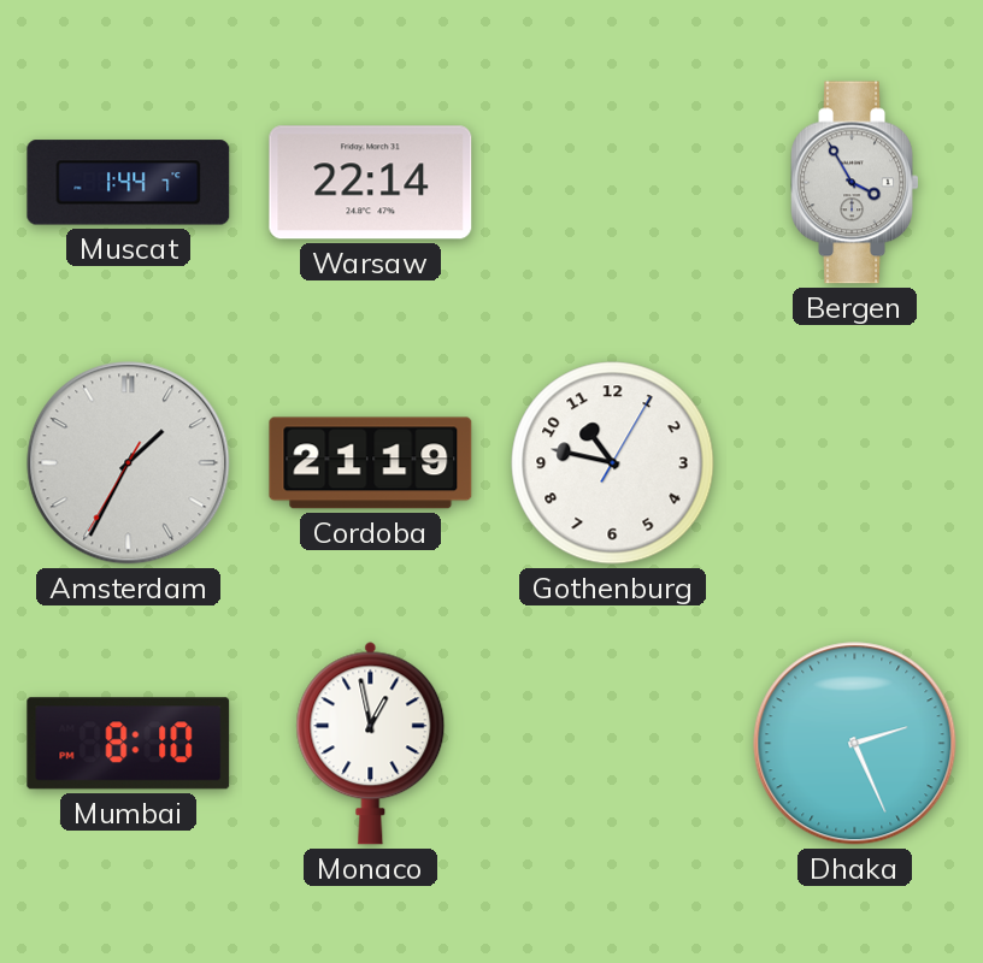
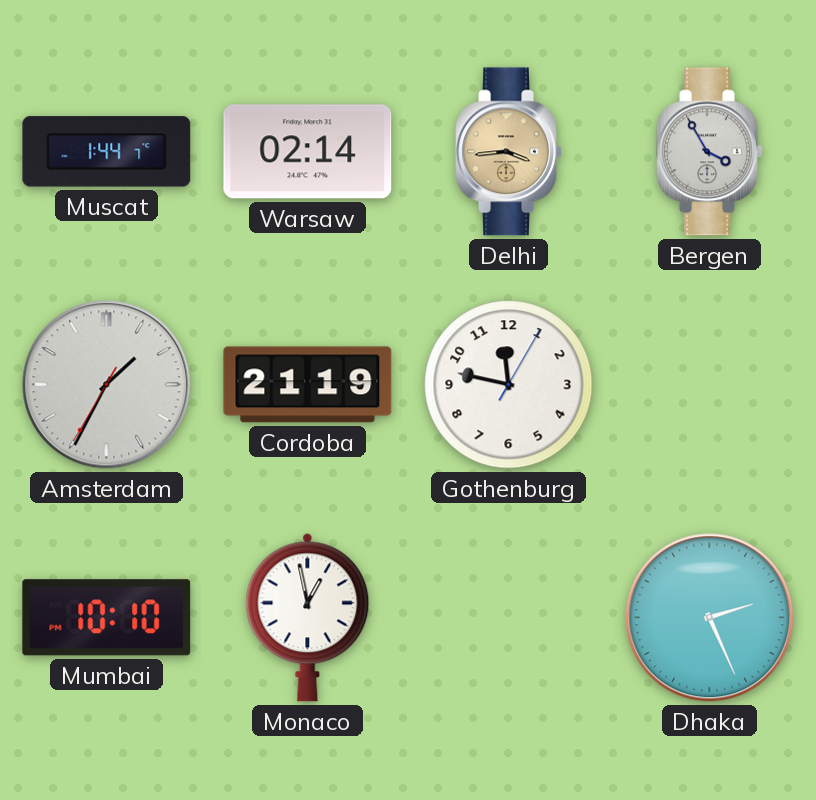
Warsaw: 22:14 -> 02:14 (308, 152)
Delhi: none -> 3:44 (509, 152)
Gothenburg: 10:47 -> 11:47 (509, 385)
Mumbai: 8:10 -> 10:10 (107, 618)
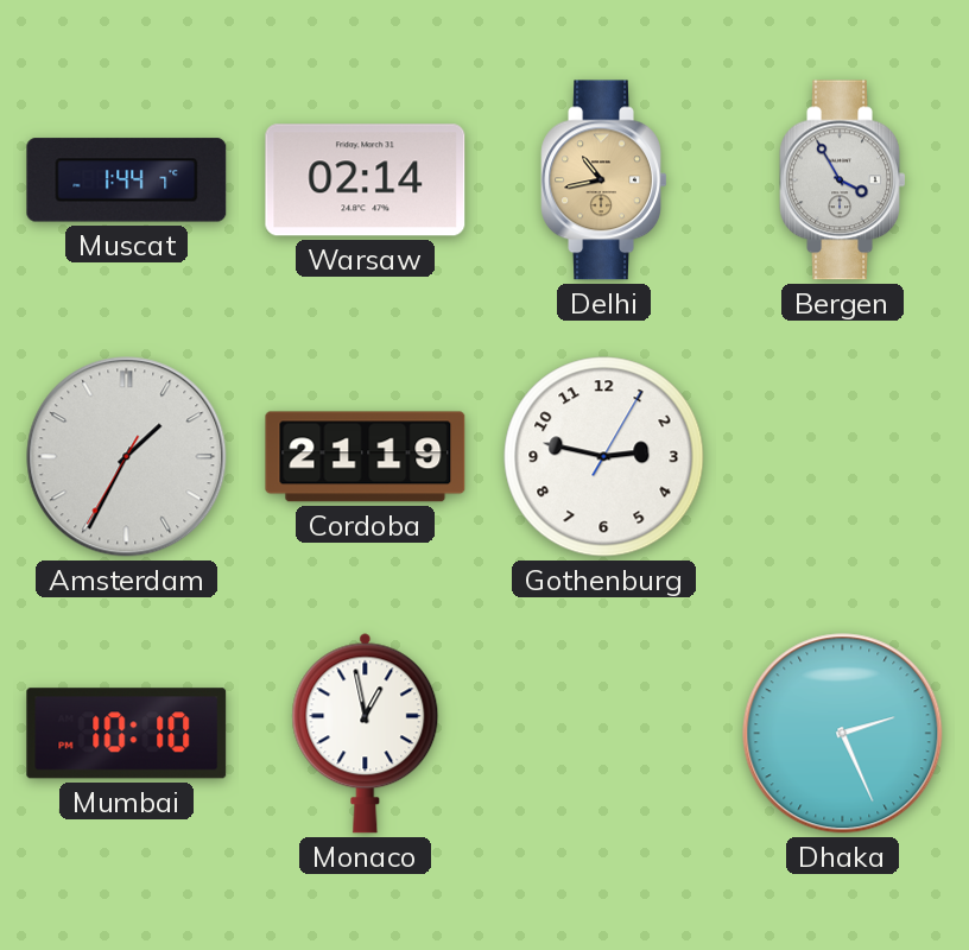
Delhi: 3:44 -> 10:43 (604, 180)
Gothenburg: 11:47 -> 2:47 (604, 457)
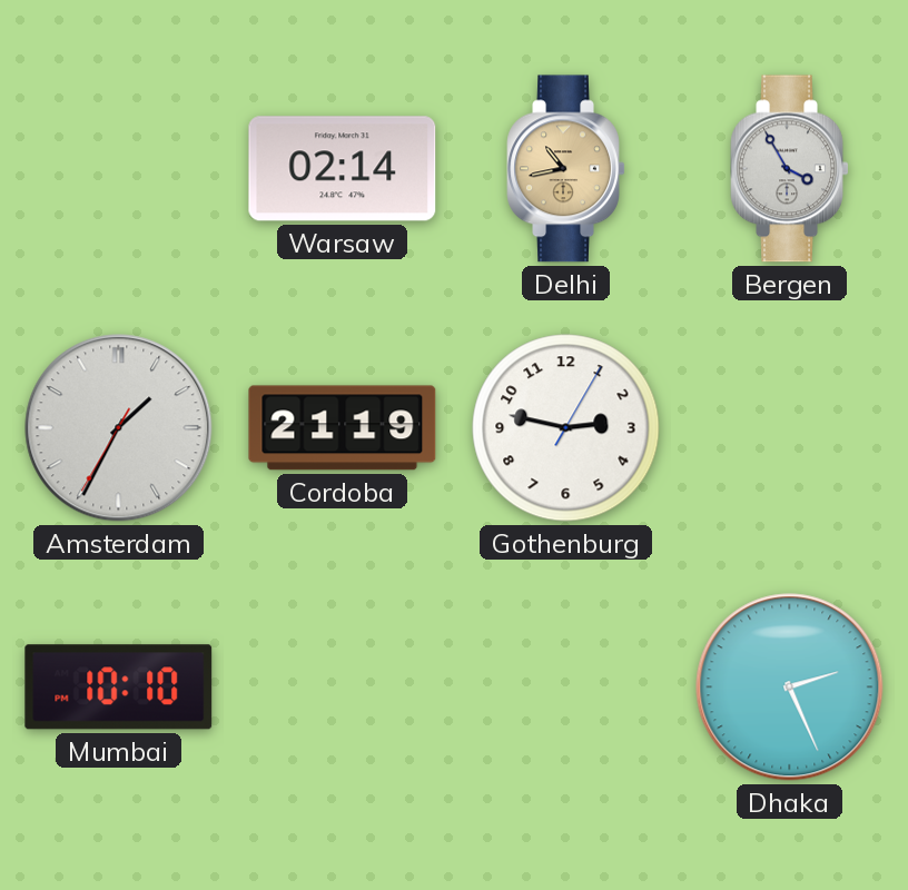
Muscat: 1:44 -> none (127, 180)
Monaco: 12:58 -> none (366, 733)
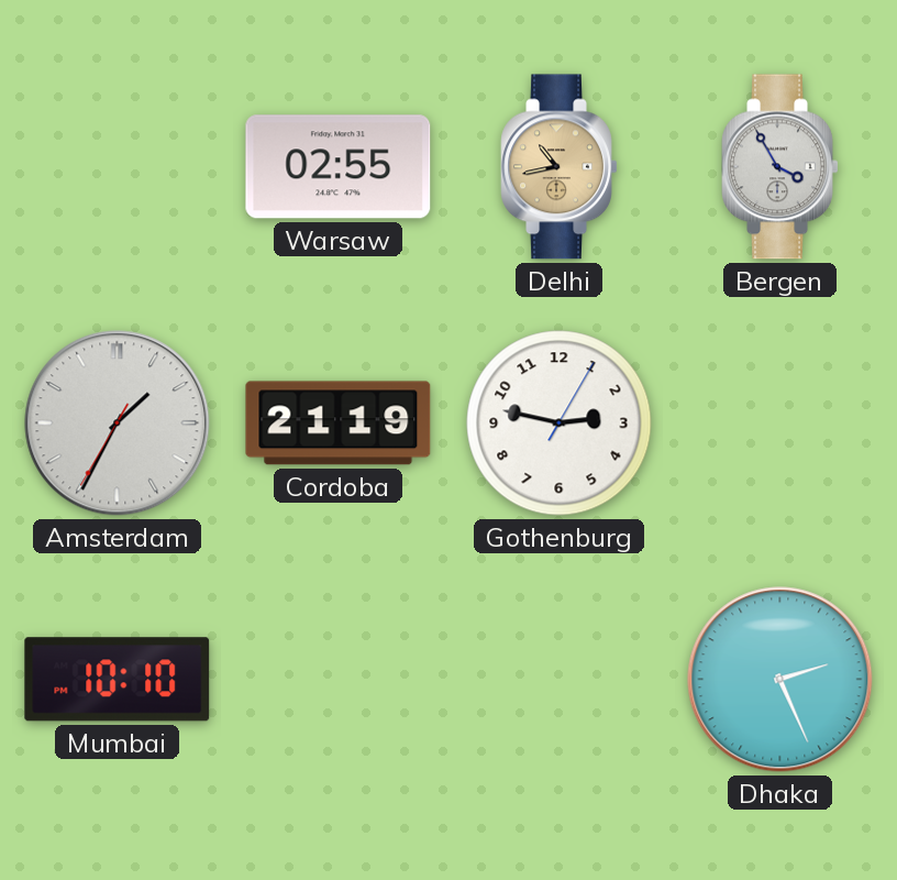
Warsaw: 02:14 -> 02:55 (339, 167)
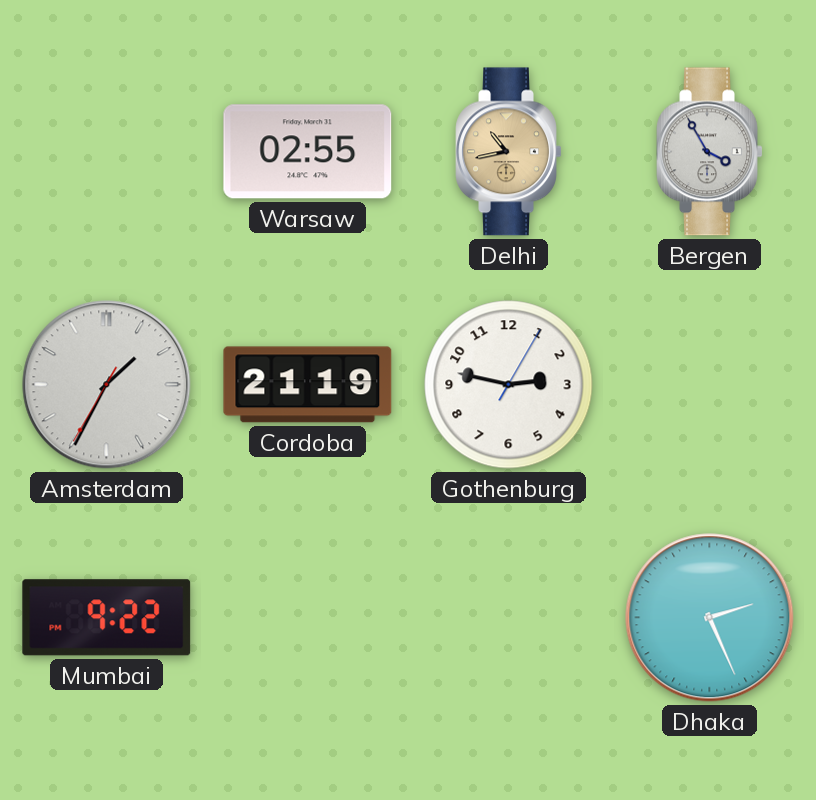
Mumbai: 10:10 -> 9:22 (107, 618)
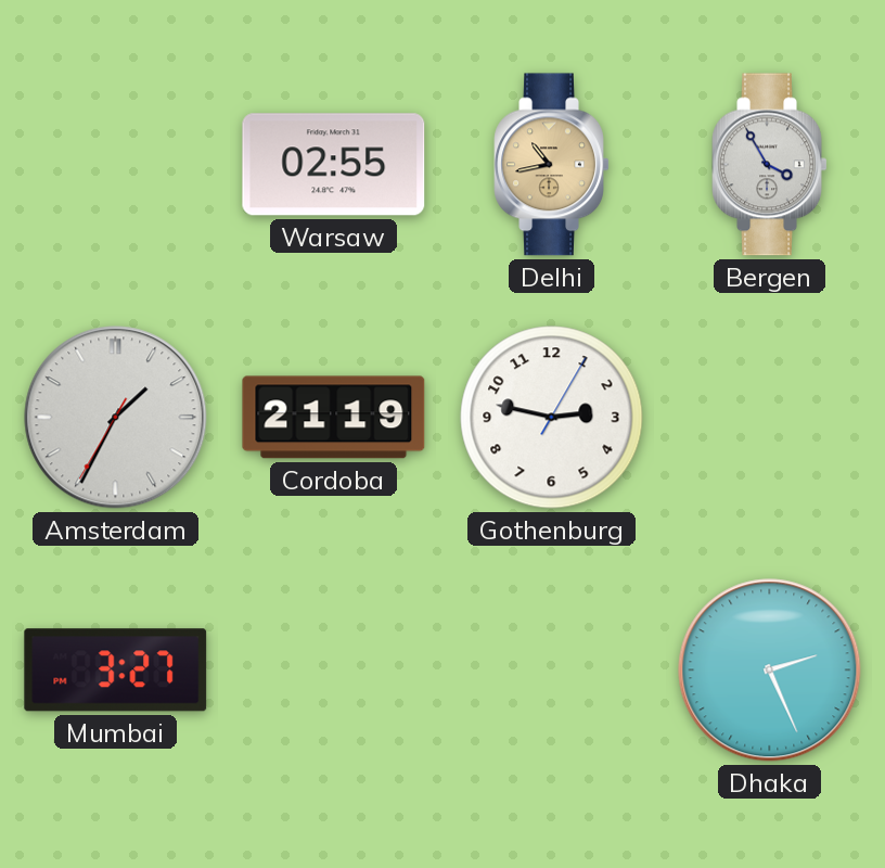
Mumbai: 9:22 -> 3:27 (116, 671)
